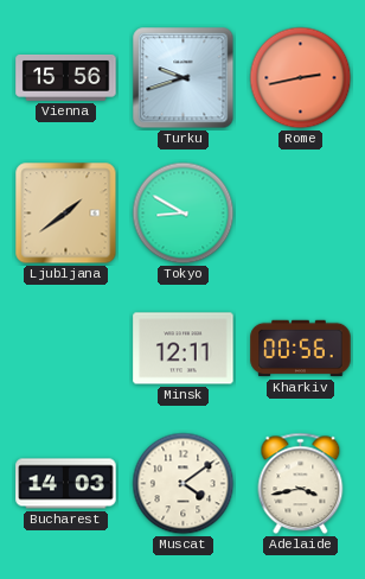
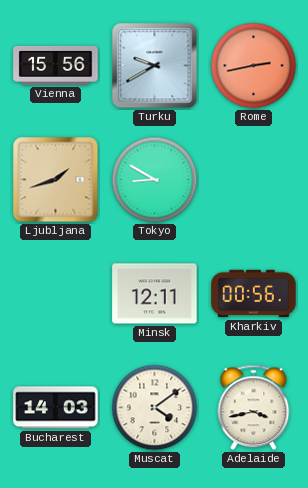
Turku: 9:42 -> 9:40 (155, 66)
Ljubljana: 1:39 -> 1:42 (56, 180)
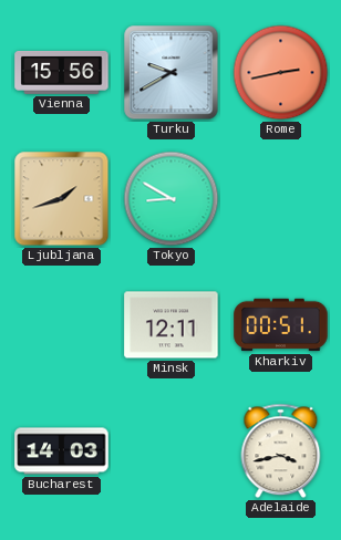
Kharkiv: 00:56 -> 00:51 (281, 325)
Muscat: 4:09 -> none (155, 408)
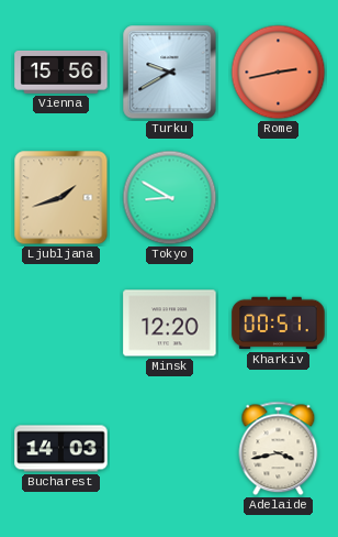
Minsk: 12:11 -> 12:20 (170, 324)
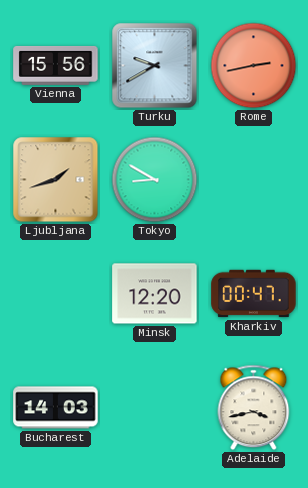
Kharkiv: 00:51 -> 00:47 (254, 294)
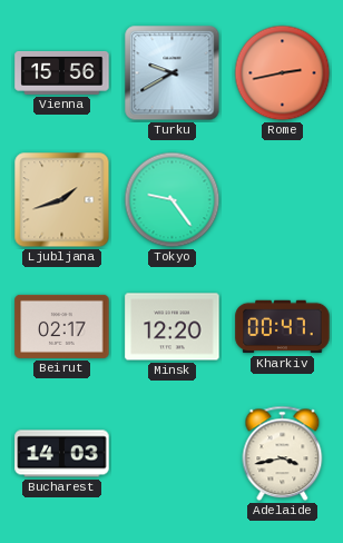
Tokyo: 8:50 -> 9:24 (173, 200)
Beirut: none -> 02:17 (62, 326)
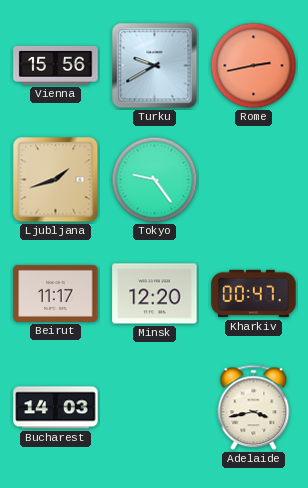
Beirut: 02:17 -> 11:17 (56, 293)
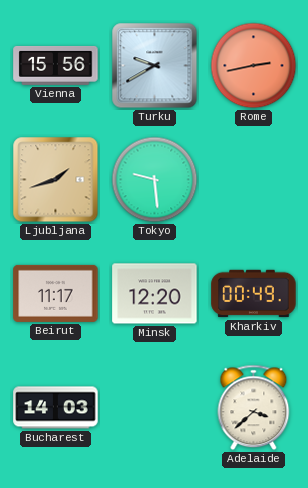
Tokyo: 9:24 -> 9:29 (155, 180)
Kharkiv: 00:47 -> 00:49 (254, 294)
Adelaide: 3:43 -> 3:38 (254, 408)
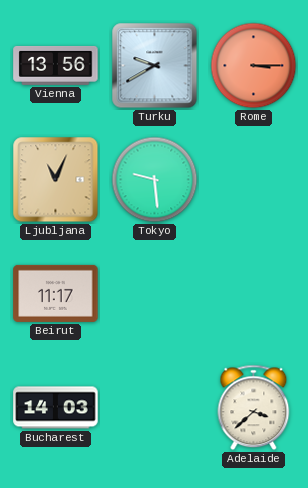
Vienna: 15:56 -> 13:56 (56, 65)
Rome: 2:43 -> 3:15 (254, 66)
Ljubljana: 1:42 -> 11:04 (56, 180)
Minsk: 12:20 -> none (155, 294)
Kharkiv: 00:49 -> none (254, 294)
